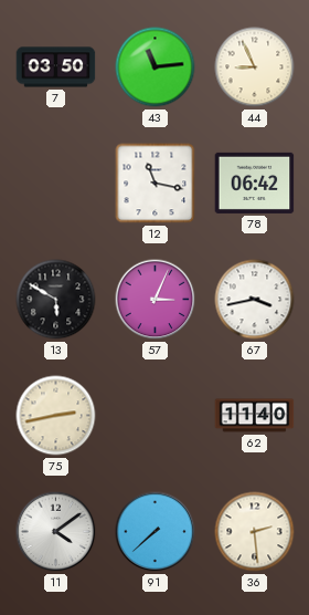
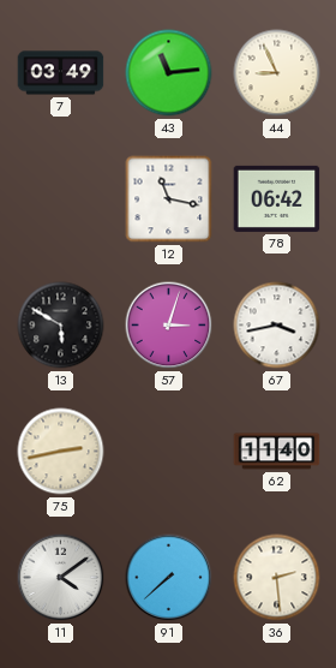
7: 03:50 -> 03:49 (61, 73)
57: 3:04 -> 3:03 (169, 326)
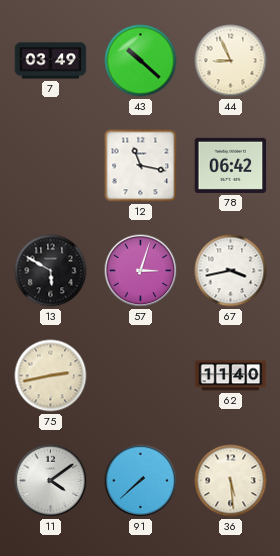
43: 11:14 -> 10:22 (141, 61)
36: 2:29 -> 5:29 (231, 481)
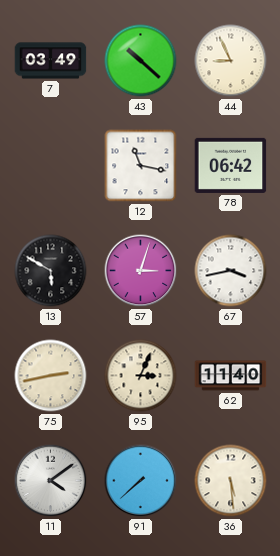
95: none -> 3:04 (141, 376)
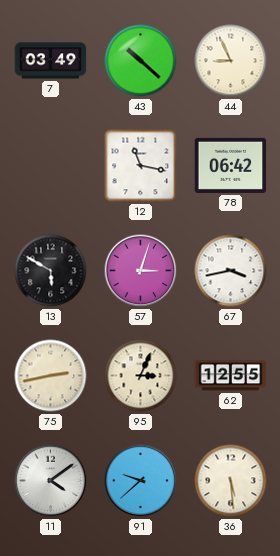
62: 11:40 -> 12:55 (231, 376)
91: 7:38 -> 9:38 (141, 481)
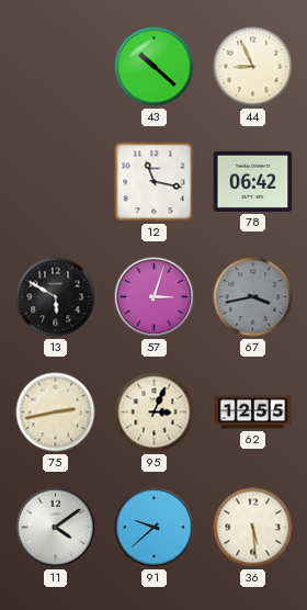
7: 03:49 -> none (51, 61)
67 dial: white -> grey (253, 297)
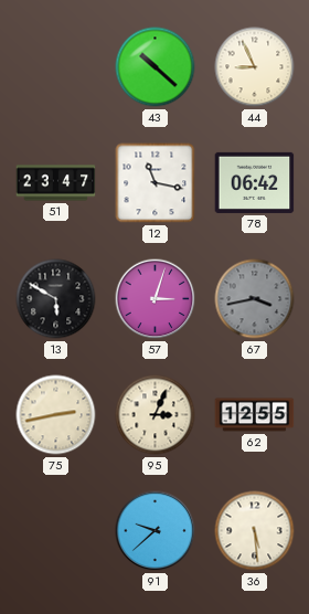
51: none -> 23:47 (56, 183)
11: 4:09 -> none (56, 528)
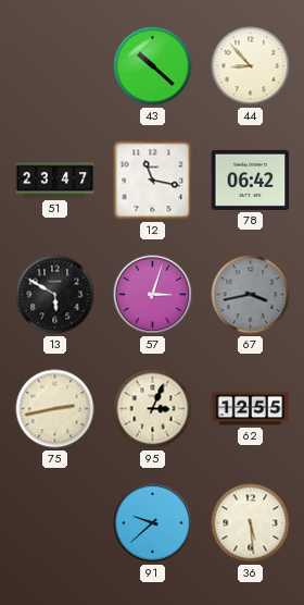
44: 8:56 -> 8:53 (251, 66)
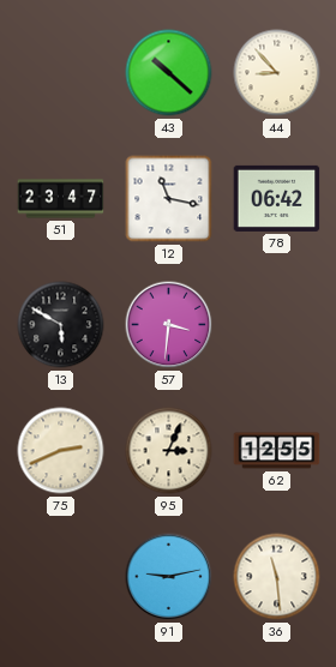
57: 3:03 -> 3:31 (169, 325)
67: 3:43 -> none (251, 295)
75: 2:43 -> 2:41 (61, 451)
91: 9:38 -> 9:13 (169, 577)
36: 5:29 -> 11:29 (277, 577)
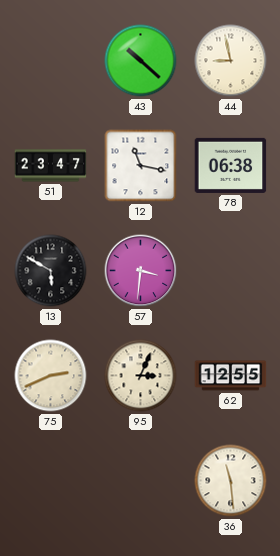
44: 8:53 -> 8:58 (231, 61)
78: 06:42 -> 06:38 (231, 165)
91: 9:13 -> none (169, 577)
